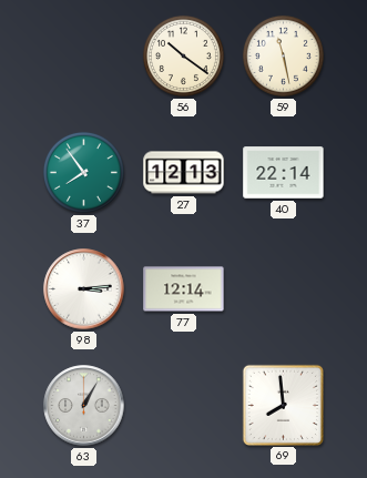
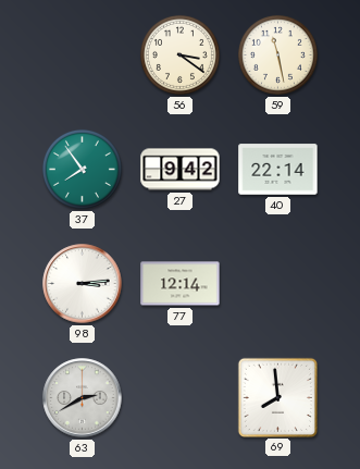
56: 10:21 -> 3:21 (179, 54)
27: 12:13 -> 9:42 (181, 170)
63: 1:05 -> 2:40 (83, 398)
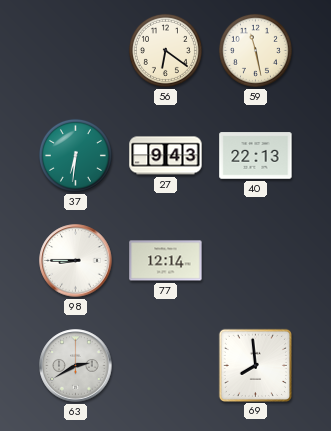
56: 3:21 -> 6:21 (165, 50)
37: 7:54 -> 6:31 (75, 155)
27: 9:42 -> 9:43 (166, 156)
40: 22:14 -> 22:13 (256, 156)
98: 3:14 -> 8:45 (76, 261)
